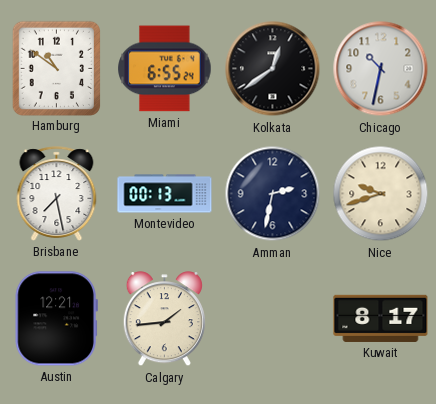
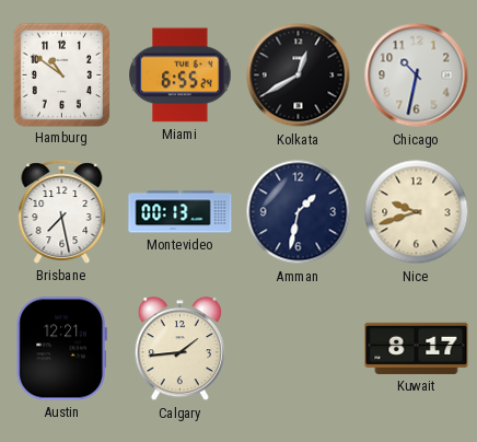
Kolkata: 12:39 -> 12:40 (299, 75)
Amman: 2:32 -> 1:32 (299, 212)
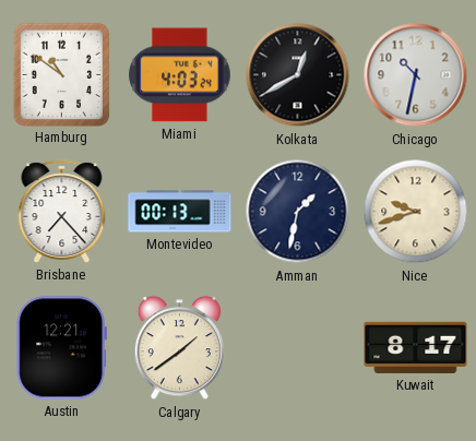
Miami: 6:55 -> 4:03 (180, 75)
Brisbane: 7:28 -> 7:23 (62, 212)
Calgary: 1:44 -> 1:39 (179, 348)
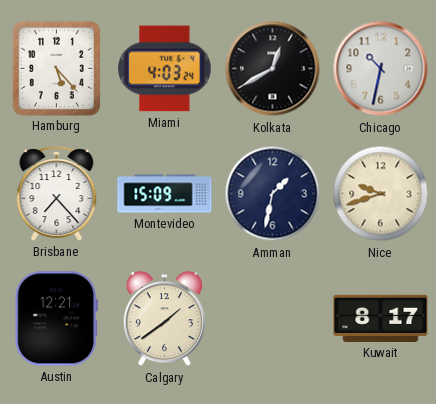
Hamburg: 10:51 -> 5:23 (56, 68)
Montevideo: 00:13 -> 15:09 (165, 194)
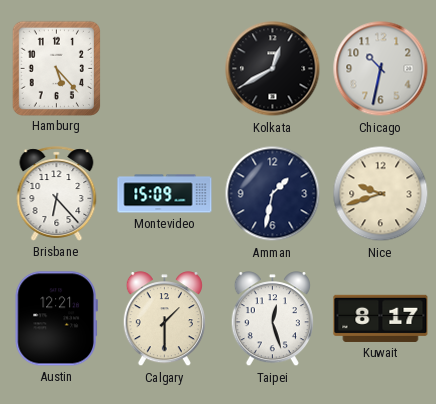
Miami: 4:03 -> none (165, 69)
Brisbane: 7:23 -> 6:23 (57, 194)
Calgary: 1:39 -> 1:30 (164, 319)
Taipei: none -> 12:27 (272, 319)
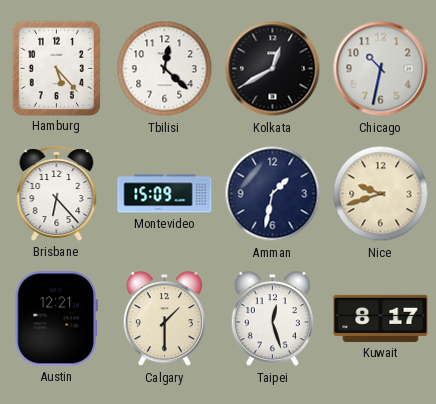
Tbilisi: none -> 12:22 (165, 69)
